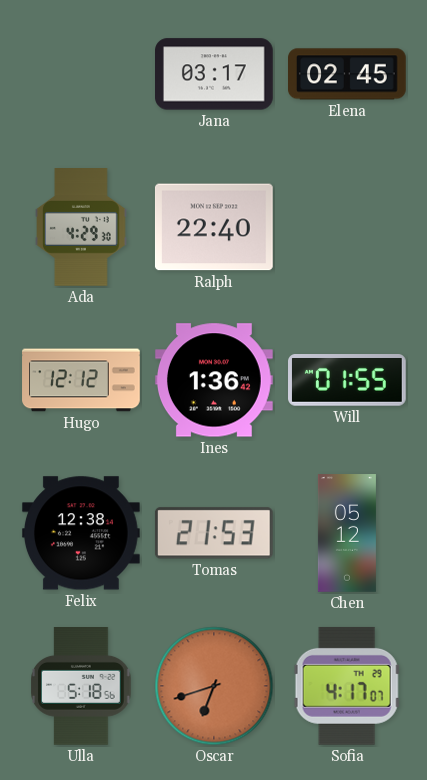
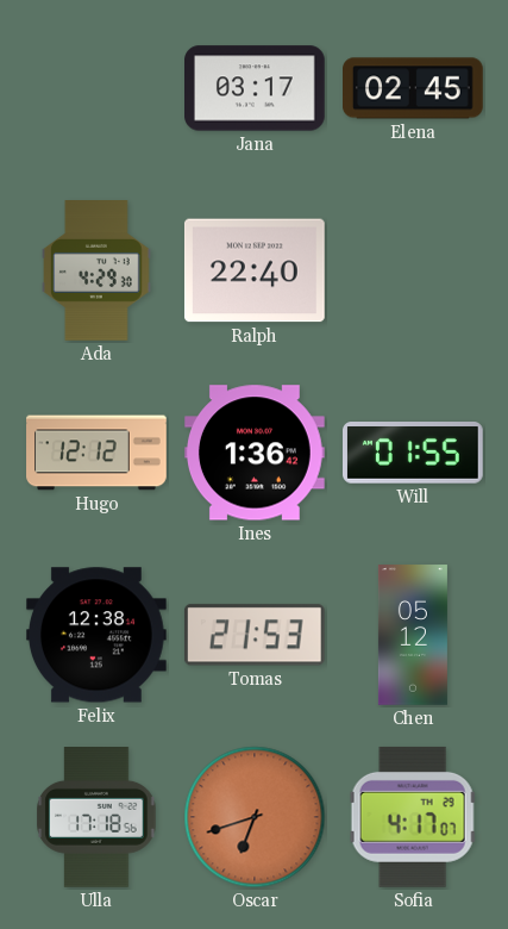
Ulla: 5:18 -> 17:18 (96, 818)
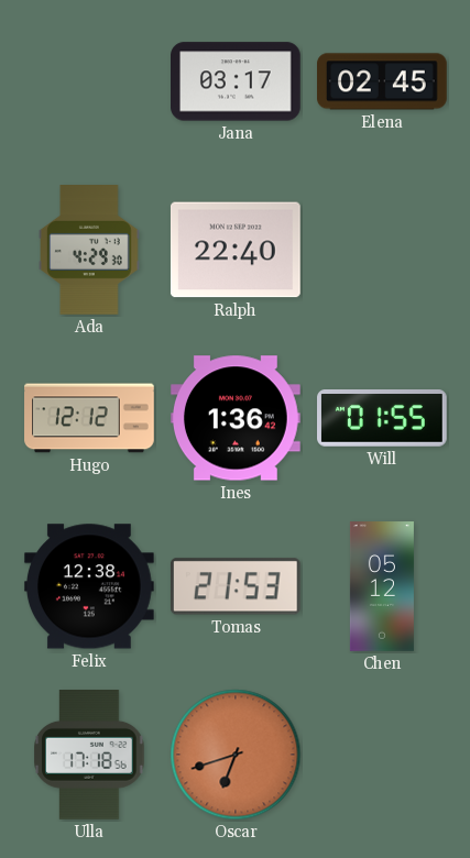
Sofia: 4:17 -> none (413, 817)
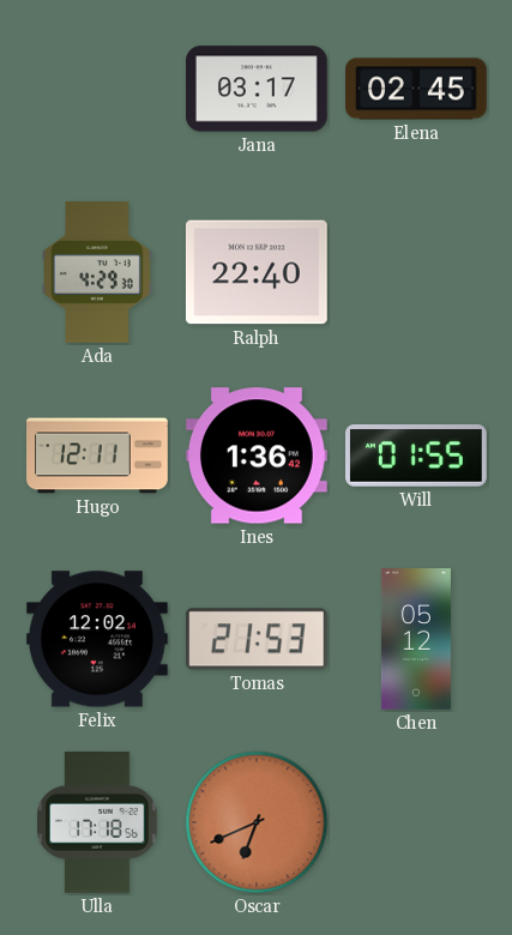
Hugo: 12:12 -> 12:11 (97, 456)
Felix: 12:38 -> 12:02 (97, 639)
Oscar: 6:42 -> 6:41 (257, 822)
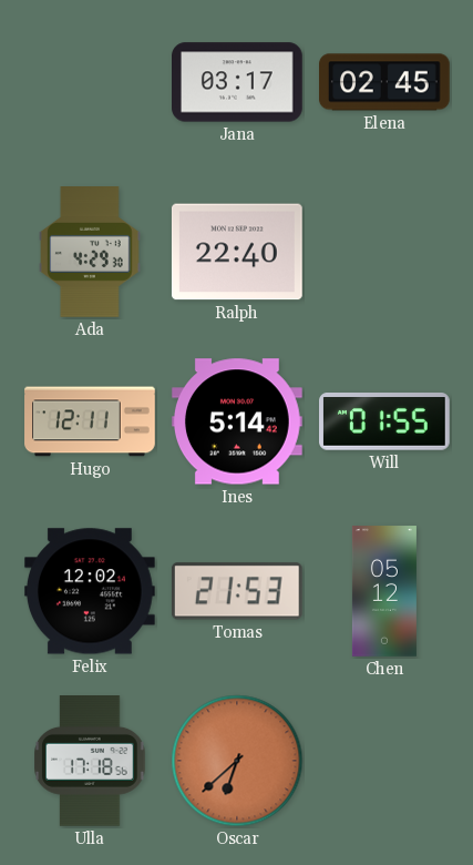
Ines: 1:36 -> 5:14 (237, 421)
Oscar: 6:41 -> 6:38 (237, 761)
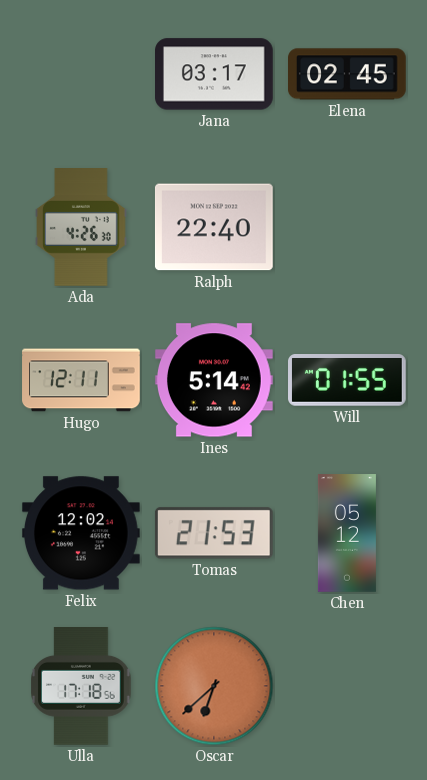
Ada: 4:29 -> 4:26 (81, 228)
